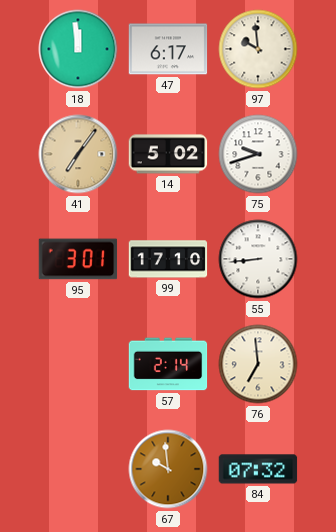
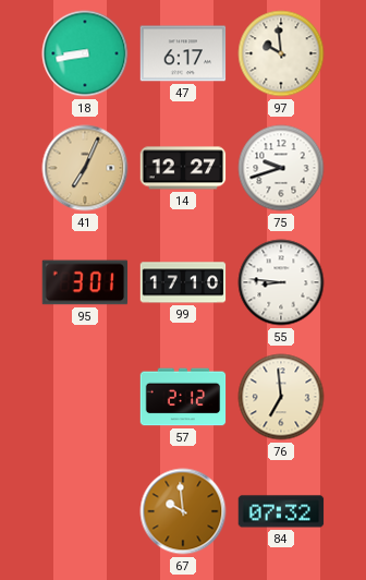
18: 11:59 -> 8:43 (85, 53)
41: 7:06 -> 7:04 (85, 168)
14: 5:02 -> 12:27 (183, 168)
55: 8:44 -> 8:46 (281, 282)
57: 2:14 -> 2:12 (183, 397)
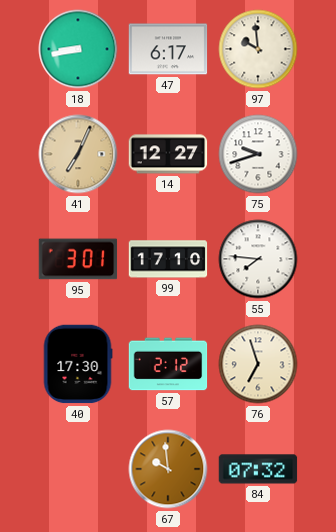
55: 8:46 -> 7:46 (258, 259)
40: none -> 17:30 (78, 364)
76: 6:59 -> 6:57 (258, 364)
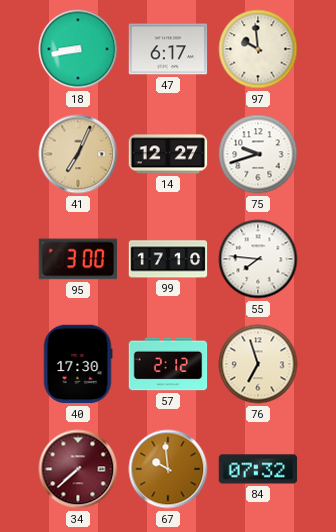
95: 3:01 -> 3:00 (78, 259)
34: none -> 7:38 (78, 469)
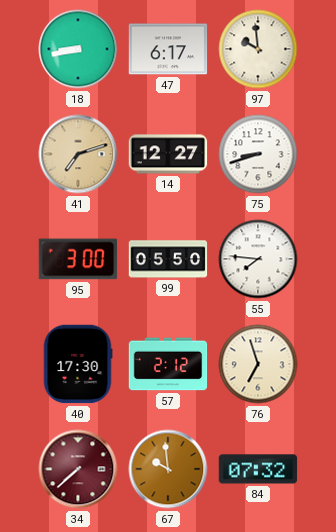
41: 7:04 -> 7:12 (78, 154)
75: 9:42 -> 8:42 (258, 154)
99: 17:10 -> 05:50 (168, 259)
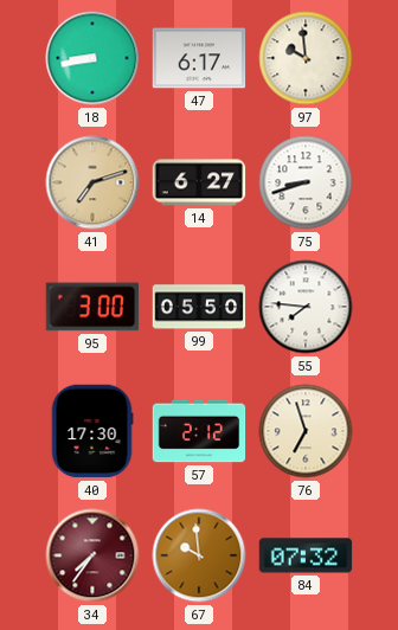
14: 12:27 -> 6:27 (199, 182)
34: 7:38 -> 7:36 (92, 555)
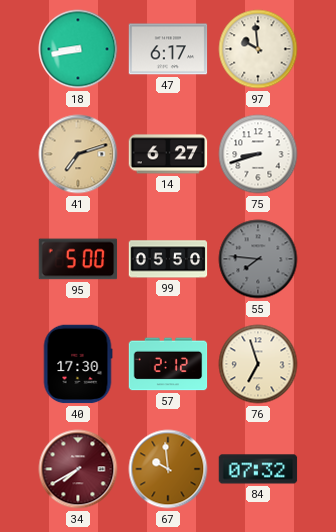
95: 3:00 -> 5:00 (78, 259)
55 dial: white -> grey (258, 259)
34: 7:36 -> 7:40 (78, 469)
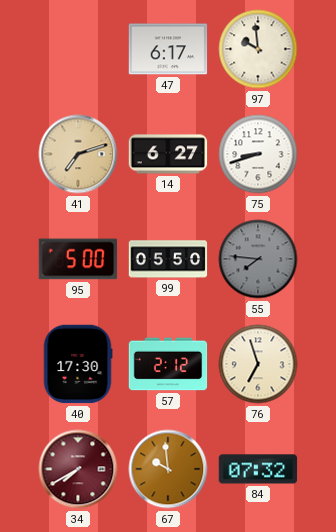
18: 8:43 -> none (78, 49)
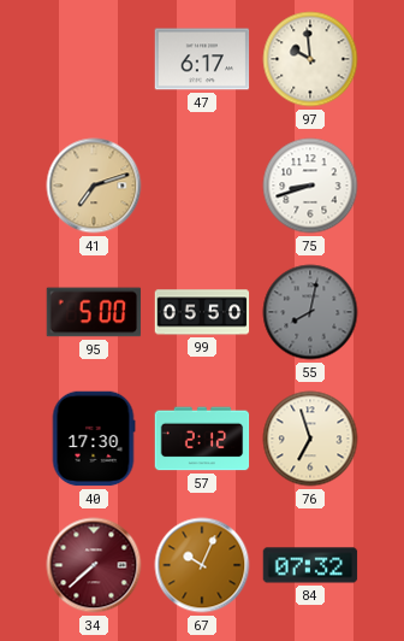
14: 6:27 -> none (168, 154)
55: 7:46 -> 8:02 (310, 312)
34: 7:40 -> 7:38 (94, 565)
67: 9:59 -> 10:04 (202, 565)
